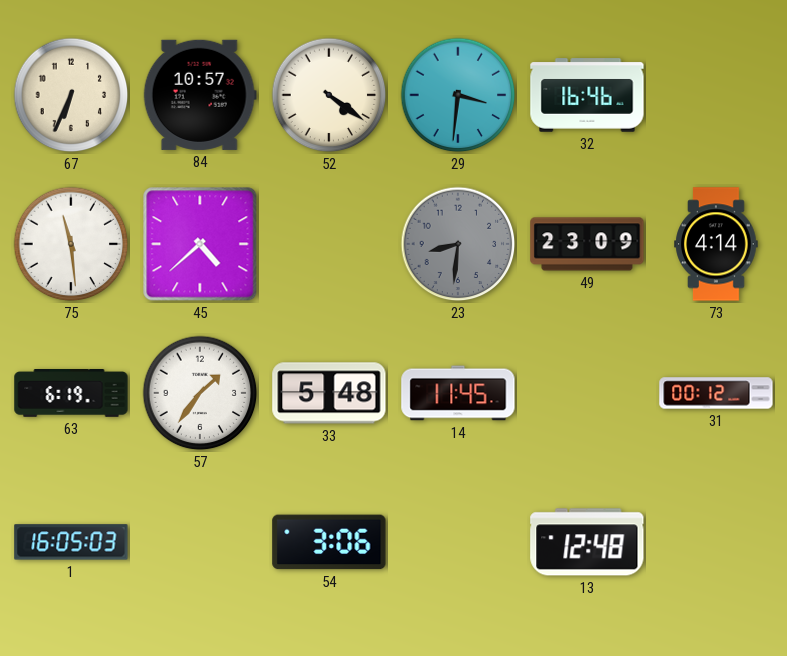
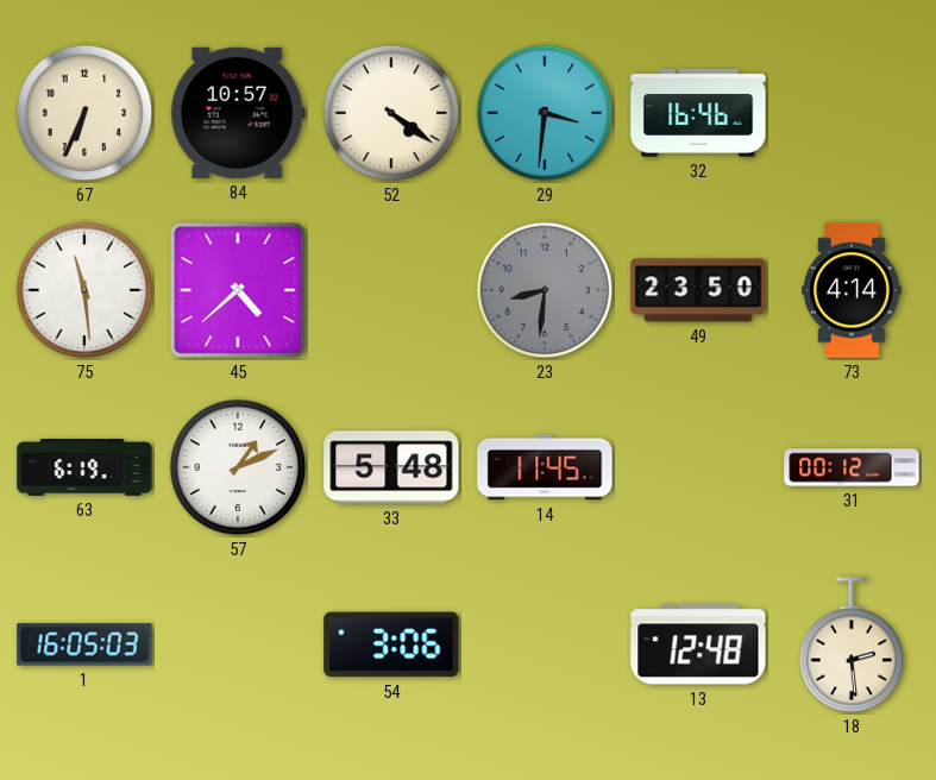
49: 23:09 -> 23:50 (698, 290)
57: 1:36 -> 1:11 (238, 467)
18: none -> 2:29 (852, 644)
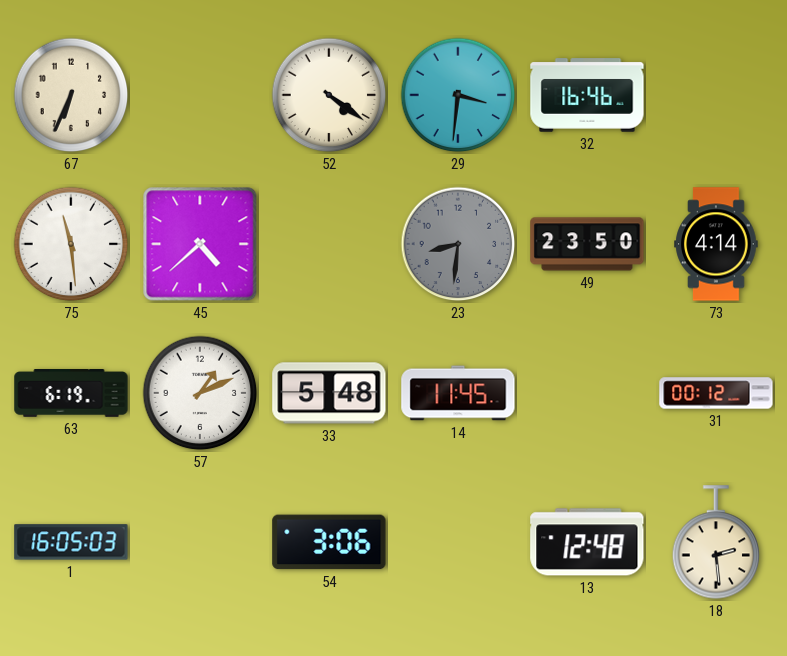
84: 10:57 -> none (238, 113)
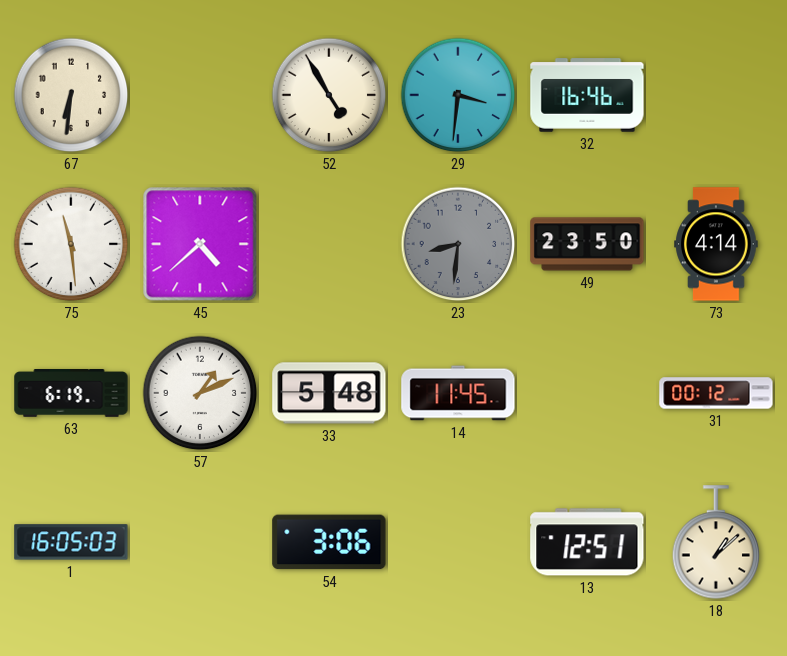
67: 6:34 -> 6:31 (71, 95)
52: 4:21 -> 4:55 (329, 95)
13: 12:48 -> 12:51 (587, 542)
18: 2:29 -> 1:08 (716, 542)
